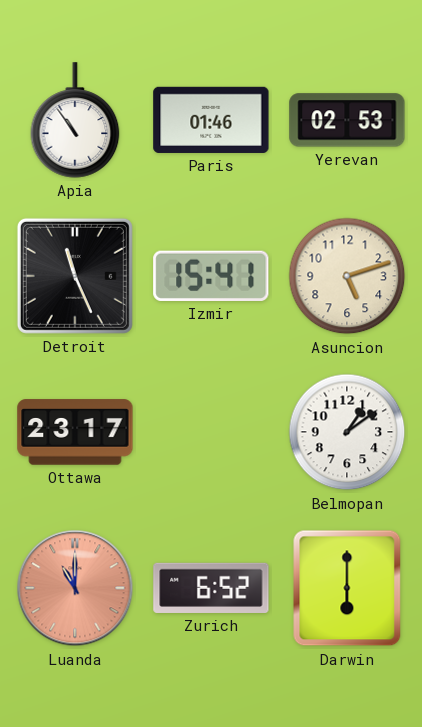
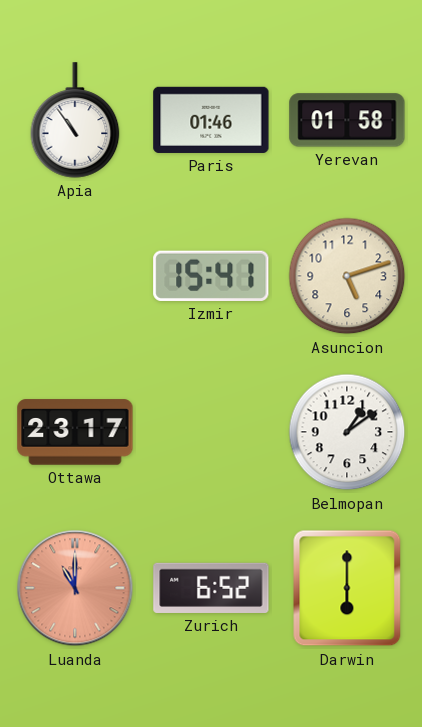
Yerevan: 02:53 -> 01:58 (347, 120)
Detroit: 11:26 -> none (75, 276)
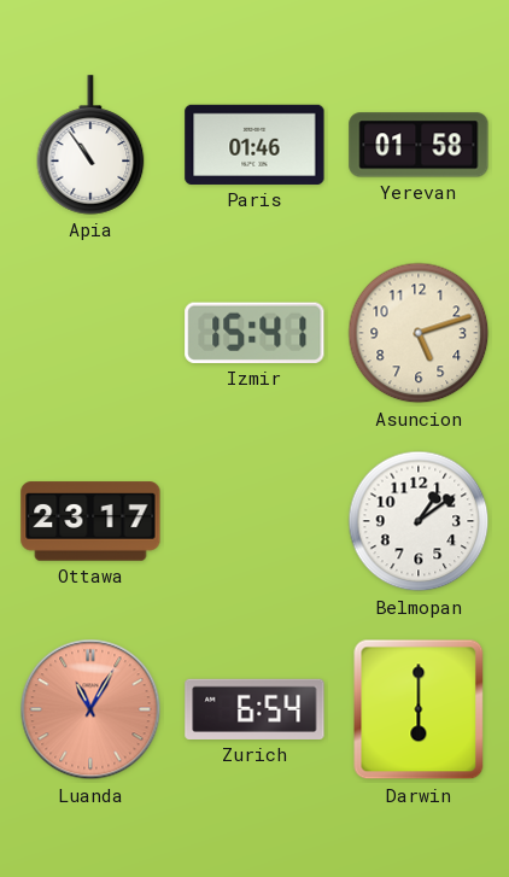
Luanda: 11:00 -> 11:05 (90, 709)
Zurich: 6:52 -> 6:54 (255, 709)
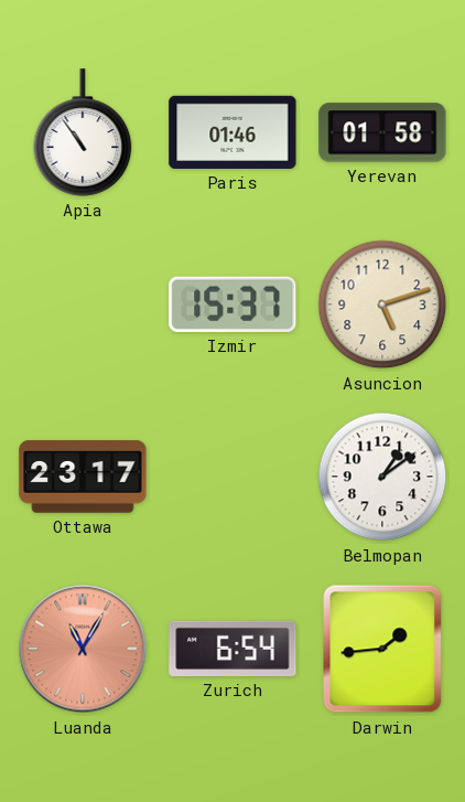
Izmir: 15:41 -> 15:37 (233, 304)
Darwin: 6:00 -> 1:44 (382, 649)
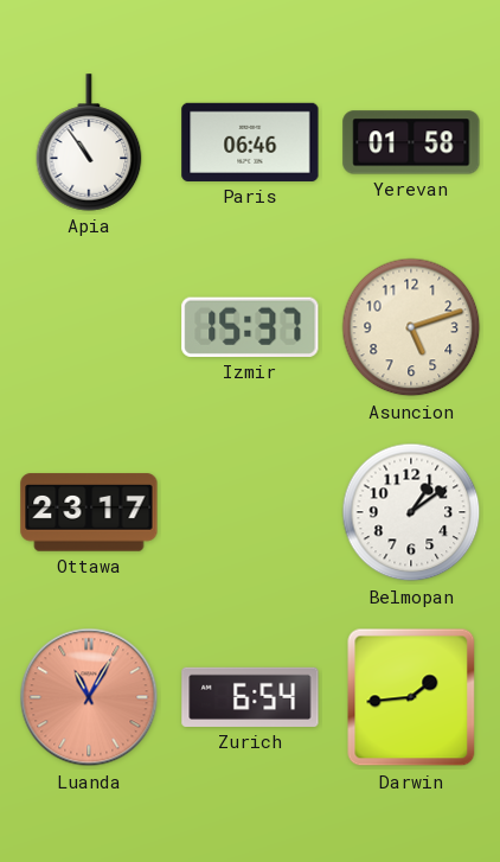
Paris: 01:46 -> 06:46 (250, 142)
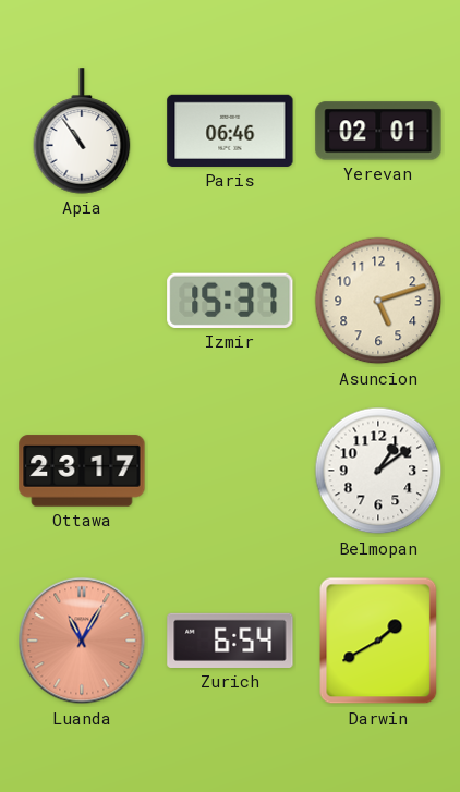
Yerevan: 01:58 -> 02:01 (378, 131)
Darwin: 1:44 -> 1:40 (378, 641)
